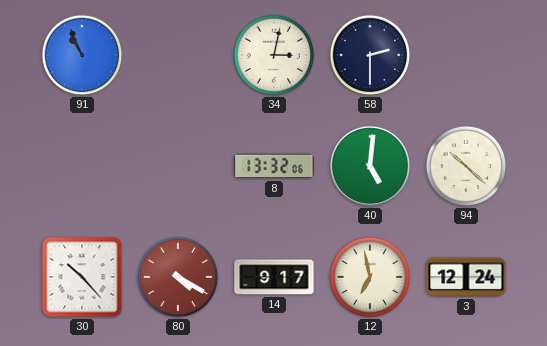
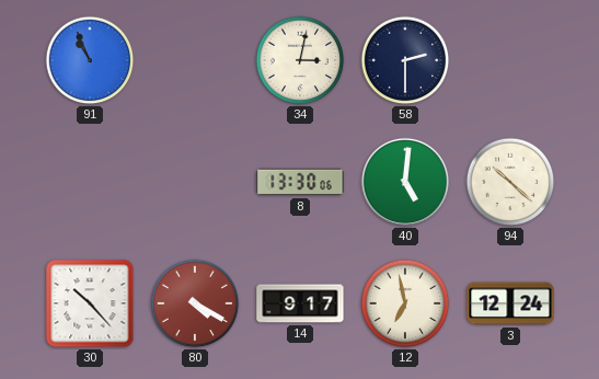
8: 13:32 -> 13:30 (300, 182)
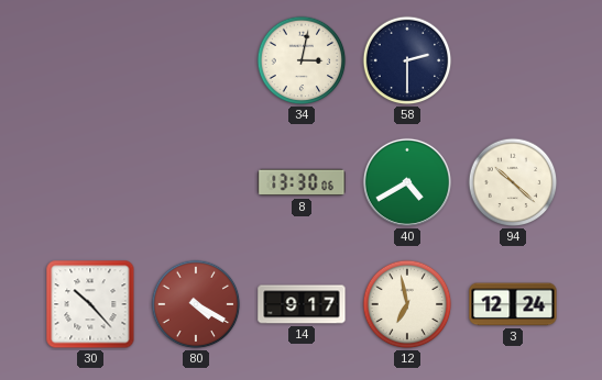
91: 10:56 -> none (90, 60)
40: 5:01 -> 4:40 (407, 182)
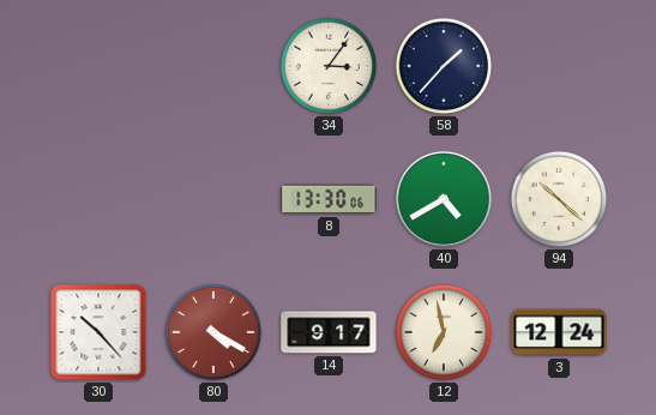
34: 3:02 -> 3:06 (329, 66)
58: 2:30 -> 1:37 (444, 66)
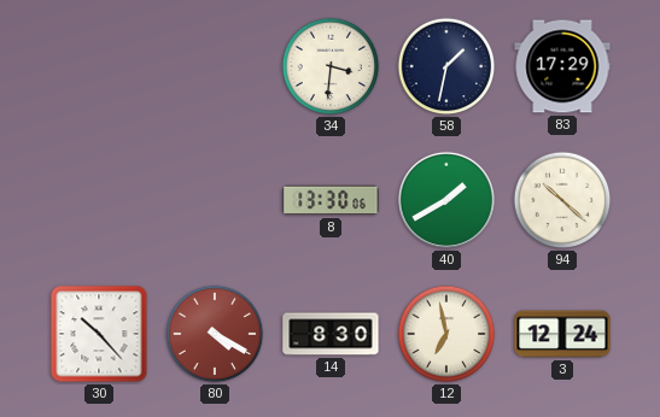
34: 3:06 -> 3:31 (331, 66)
58: 1:37 -> 1:32 (446, 66)
83: none -> 17:29 (562, 66)
40: 4:40 -> 1:40 (446, 200)
14: 9:17 -> 8:30 (331, 334)
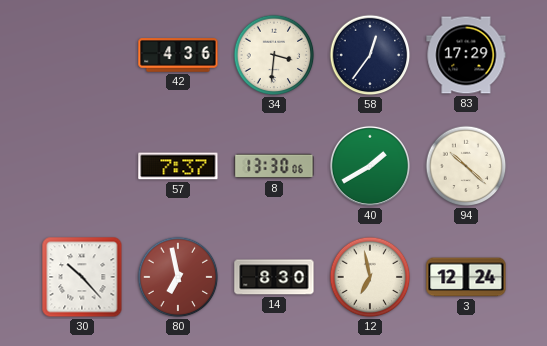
42: none -> 4:36 (178, 55)
58: 1:32 -> 12:36 (370, 55)
57: none -> 7:37 (178, 166)
80: 4:20 -> 6:58 (178, 277)
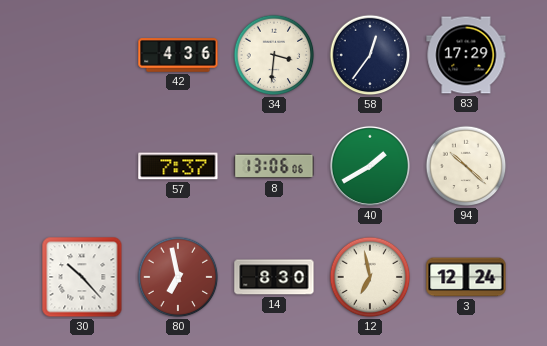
8: 13:30 -> 13:06 (274, 166)
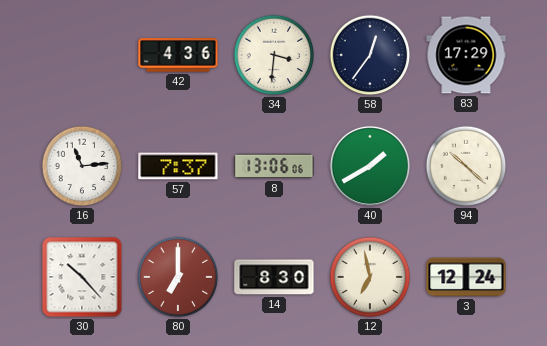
16: none -> 11:14 (82, 166)
80: 6:58 -> 7:00 (178, 277)
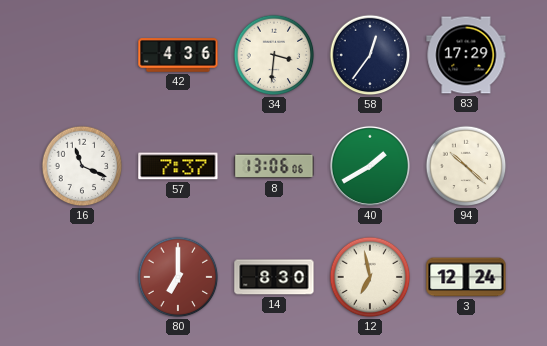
16: 11:14 -> 11:19 (82, 166)
30: 10:23 -> none (82, 277)
